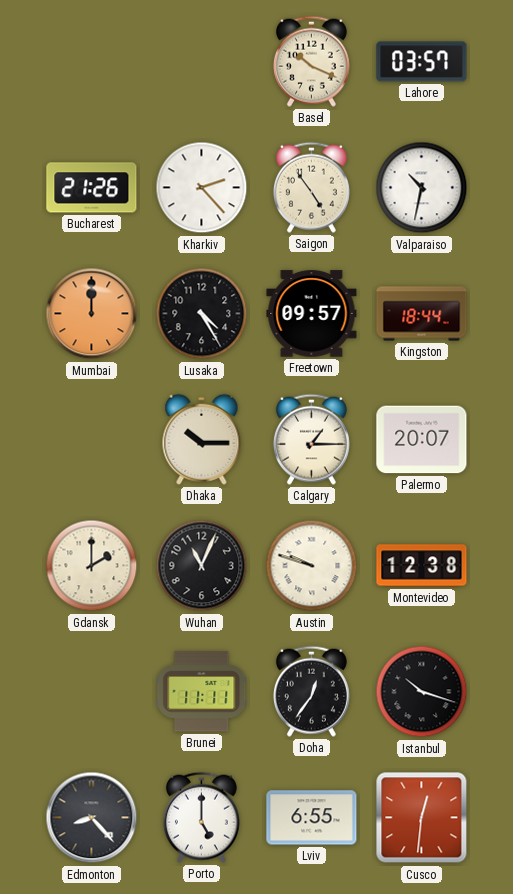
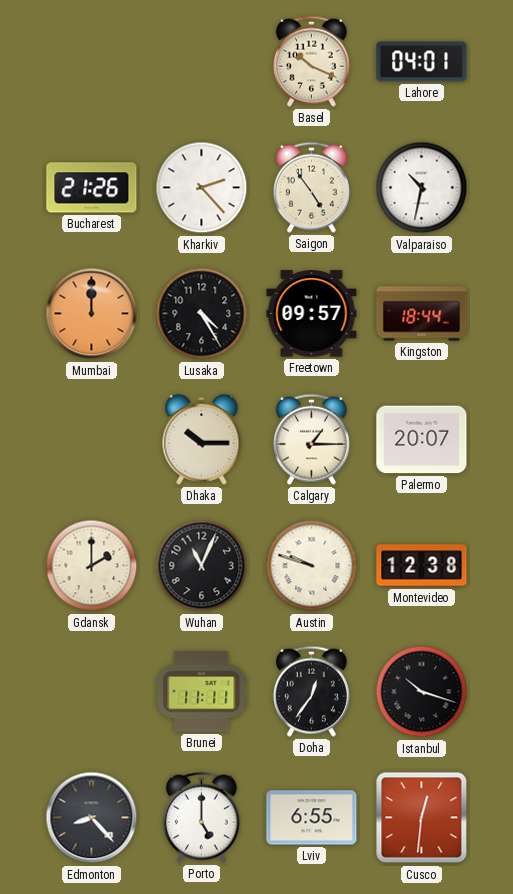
Lahore: 03:57 -> 04:01 (422, 62)
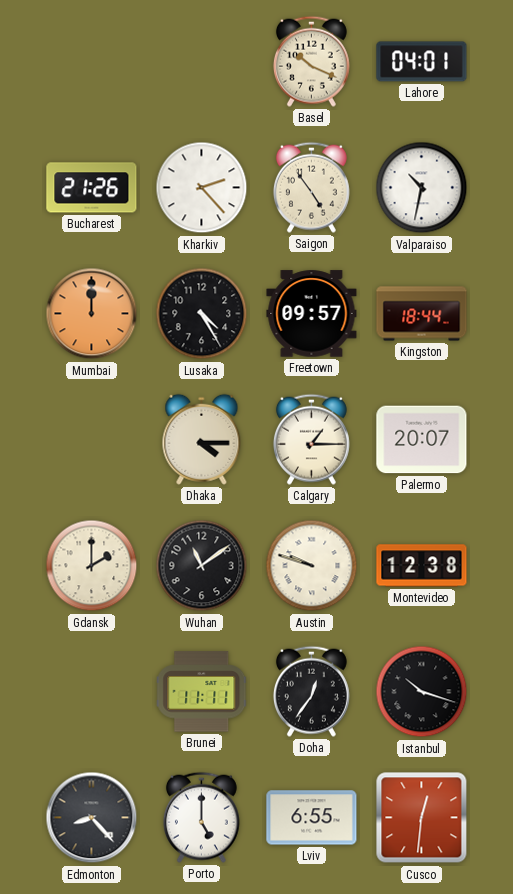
Dhaka: 10:15 -> 4:15 (202, 439)
Wuhan: 11:04 -> 11:09 (202, 566)
